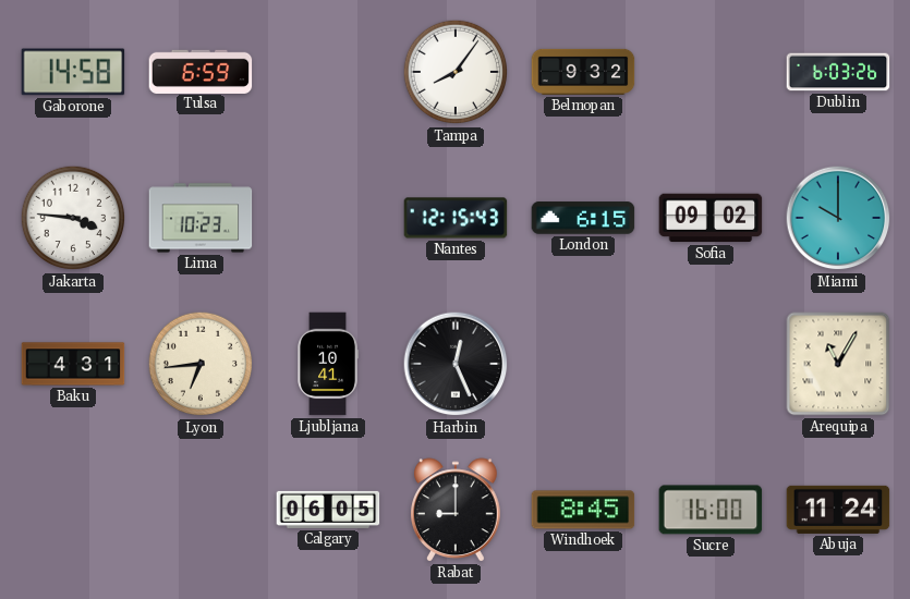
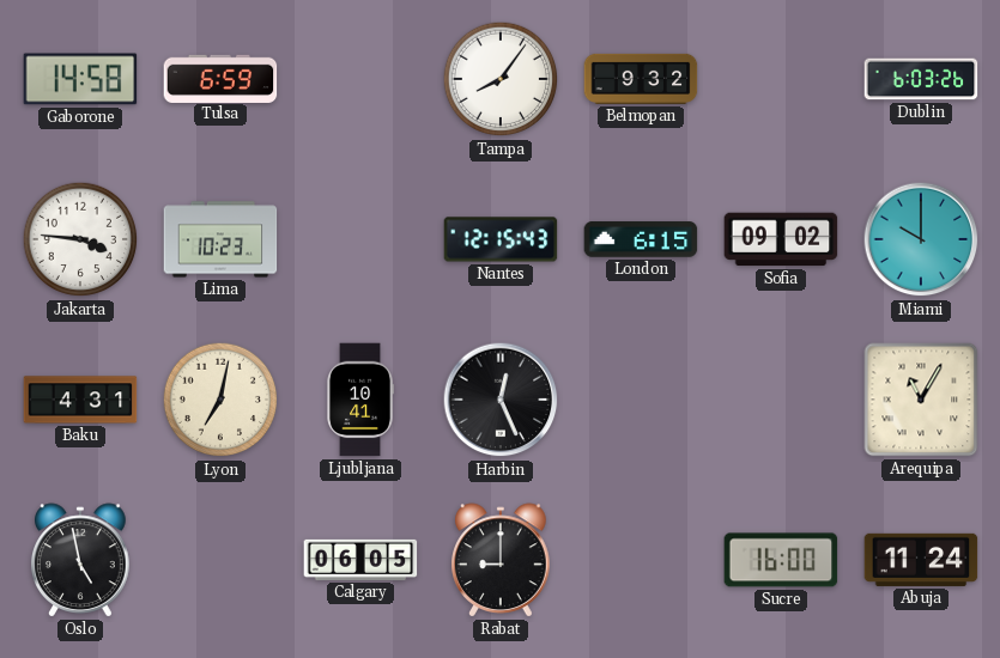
Lyon: 6:44 -> 7:02 (220, 400)
Oslo: none -> 4:58 (81, 560)
Windhoek: 8:45 -> none (583, 510)
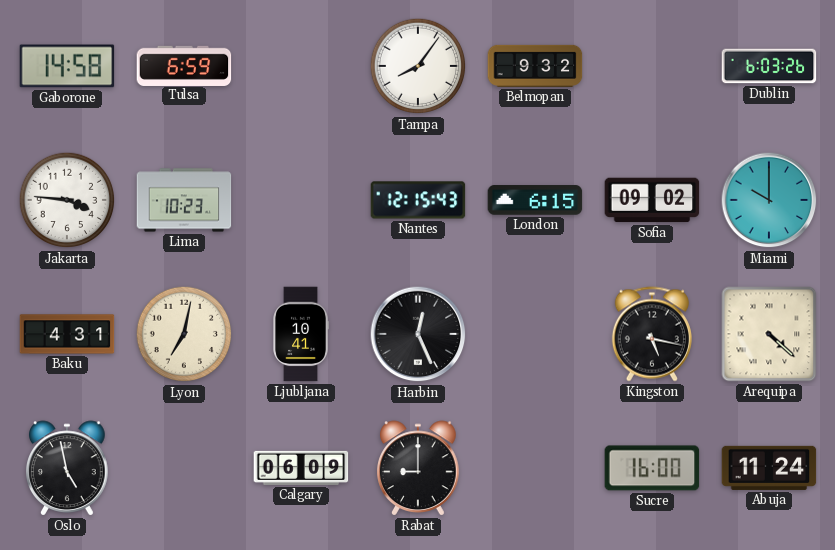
Kingston: none -> 5:17 (652, 334)
Arequipa: 11:05 -> 4:22 (769, 334)
Calgary: 06:05 -> 06:09 (301, 468)
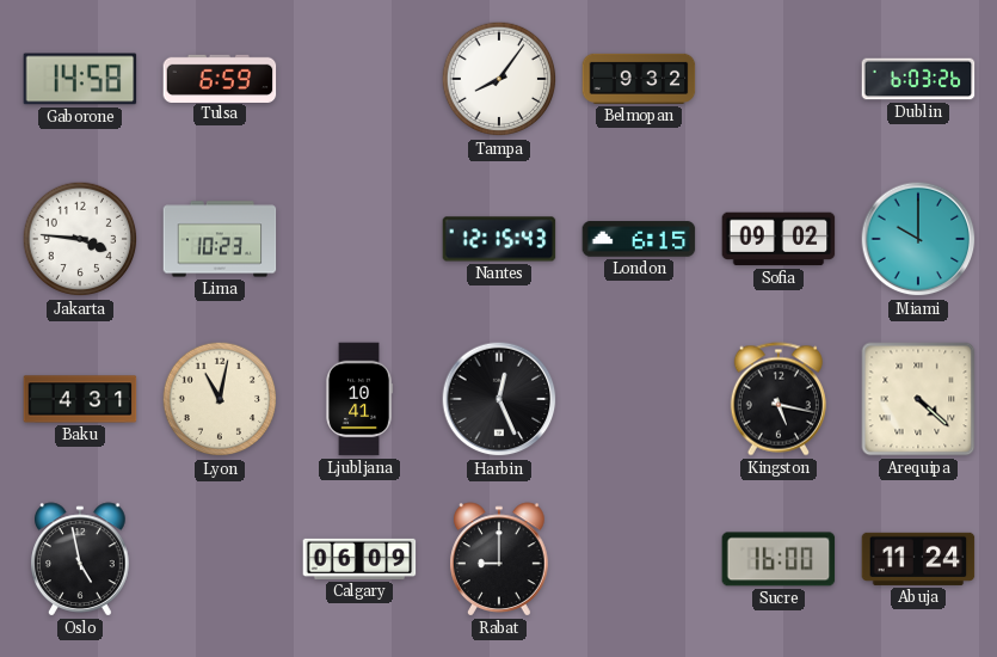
Lyon: 7:02 -> 11:02 (220, 399)
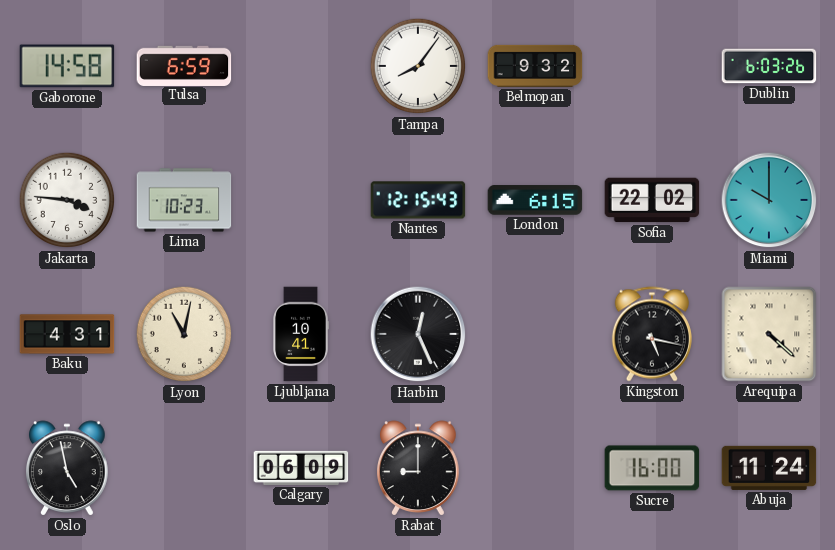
Sofia: 09:02 -> 22:02 (652, 200)
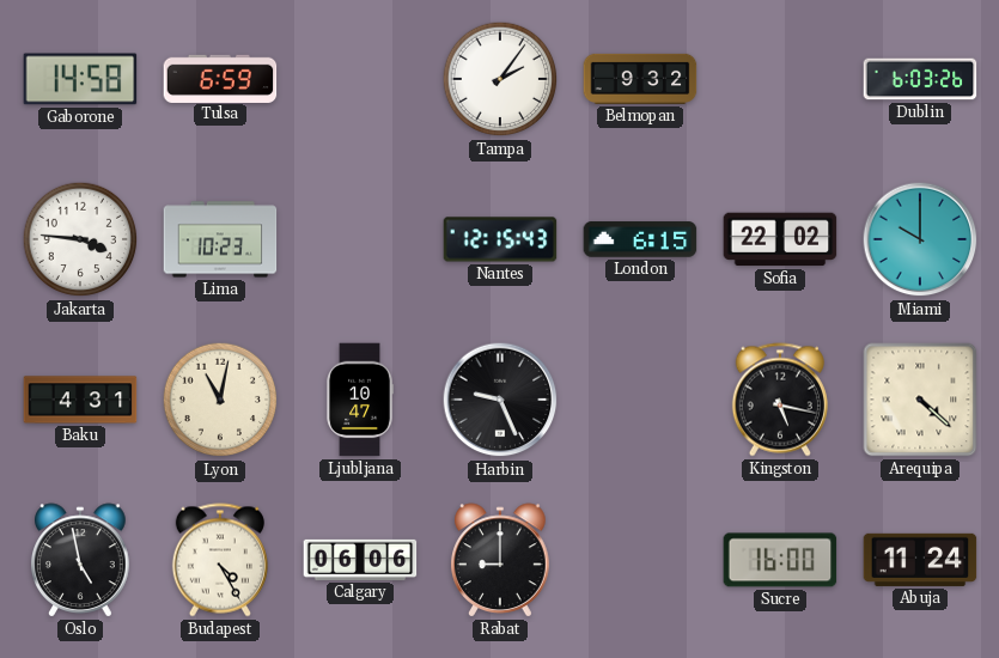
Tampa: 8:06 -> 2:06 (500, 79)
Ljubljana: 10:41 -> 10:47 (360, 400)
Harbin: 12:26 -> 9:26 (500, 400)
Budapest: none -> 4:25 (220, 560)
Calgary: 06:09 -> 06:06 (360, 560)
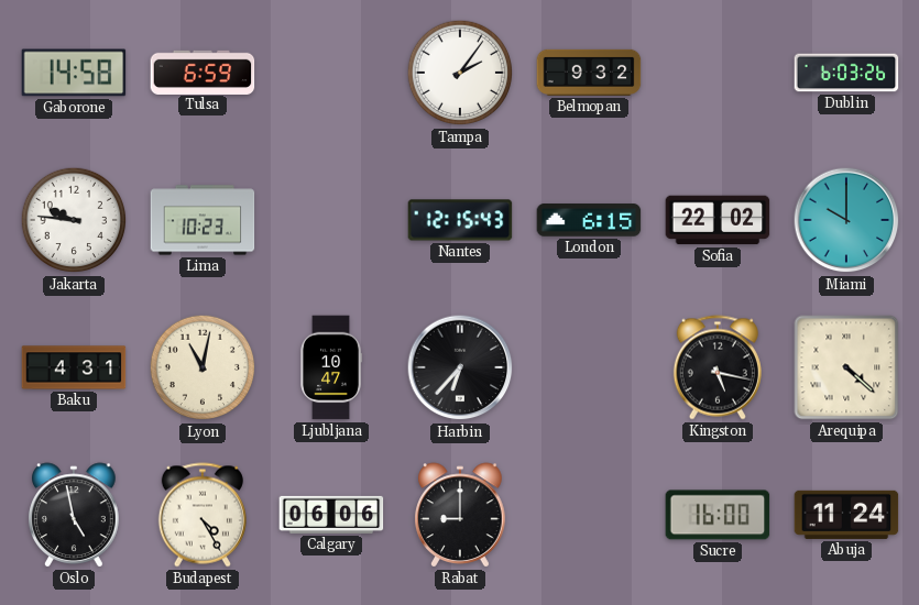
Jakarta: 3:46 -> 9:46 (74, 220)
Harbin: 9:26 -> 6:37 (460, 367)
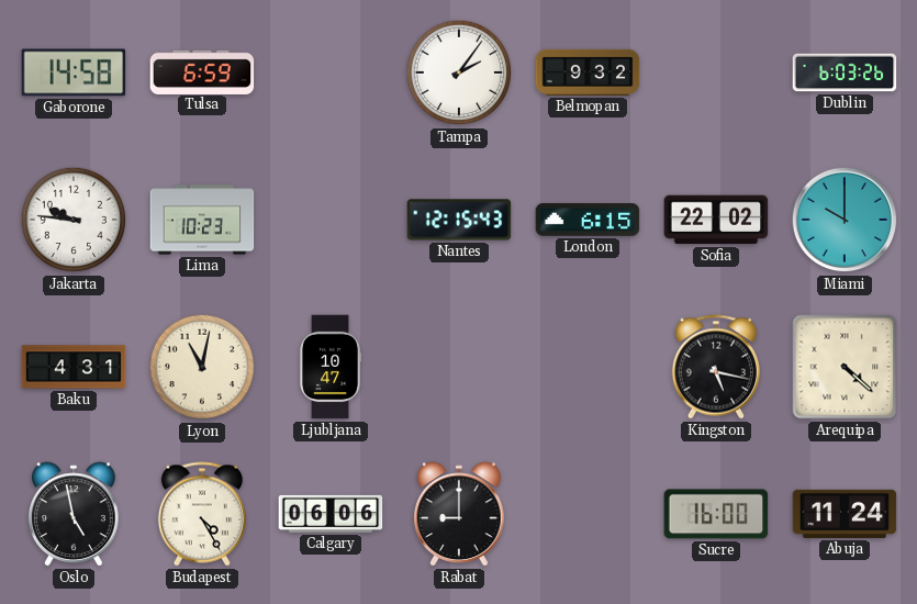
Harbin: 6:37 -> none (460, 367)
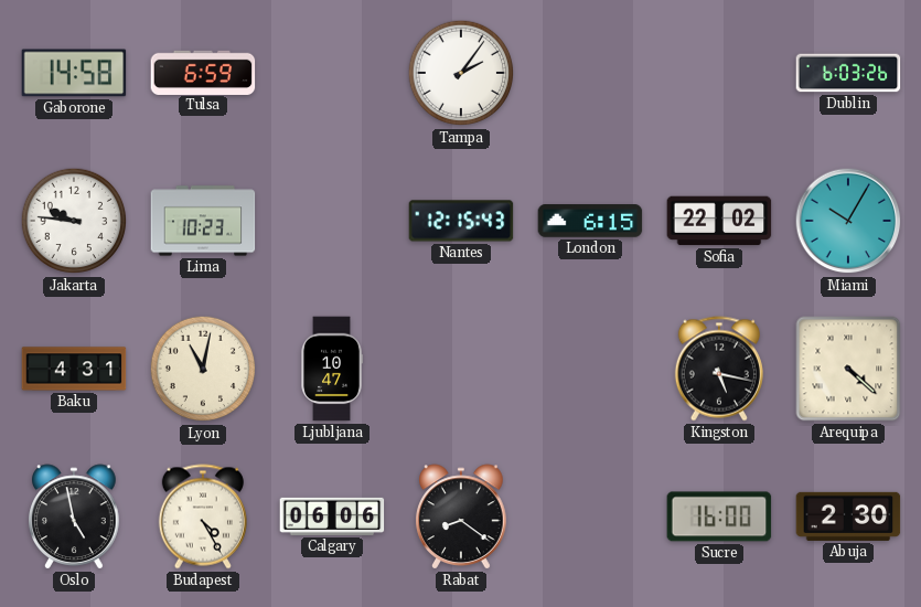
Belmopan: 9:32 -> none (588, 72)
Miami: 10:00 -> 10:05 (848, 221)
Rabat: 9:00 -> 8:21 (462, 517)
Abuja: 11:24 -> 2:30 (848, 517)
